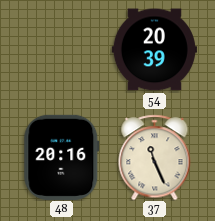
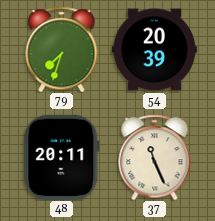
79: none -> 7:33 (62, 49)
48: 20:16 -> 20:11 (62, 157)
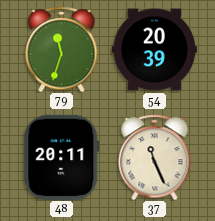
79: 7:33 -> 11:33 (62, 49)
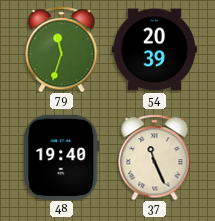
48: 20:11 -> 19:40 (62, 157)
